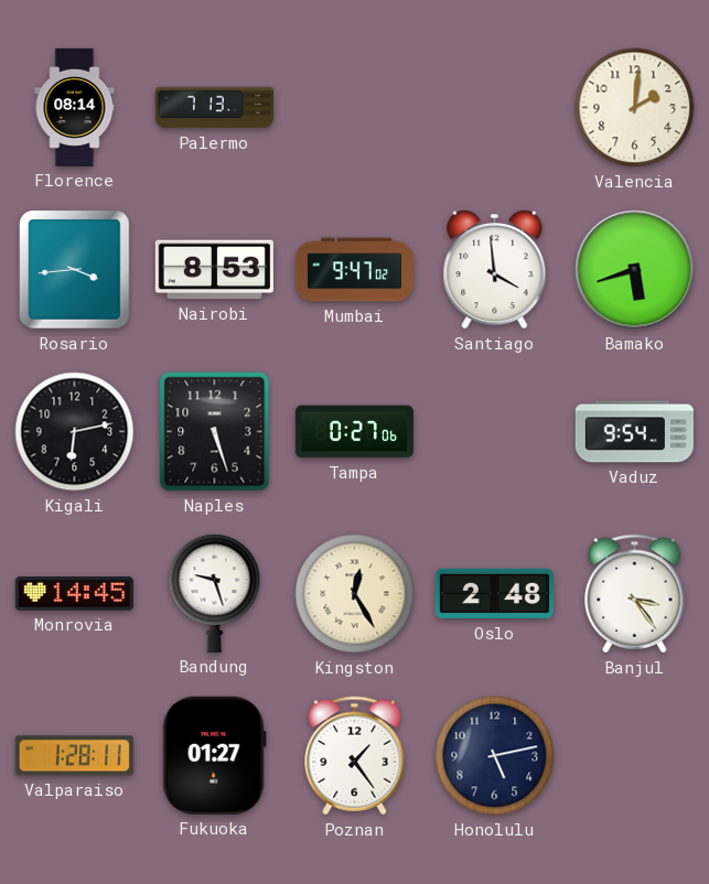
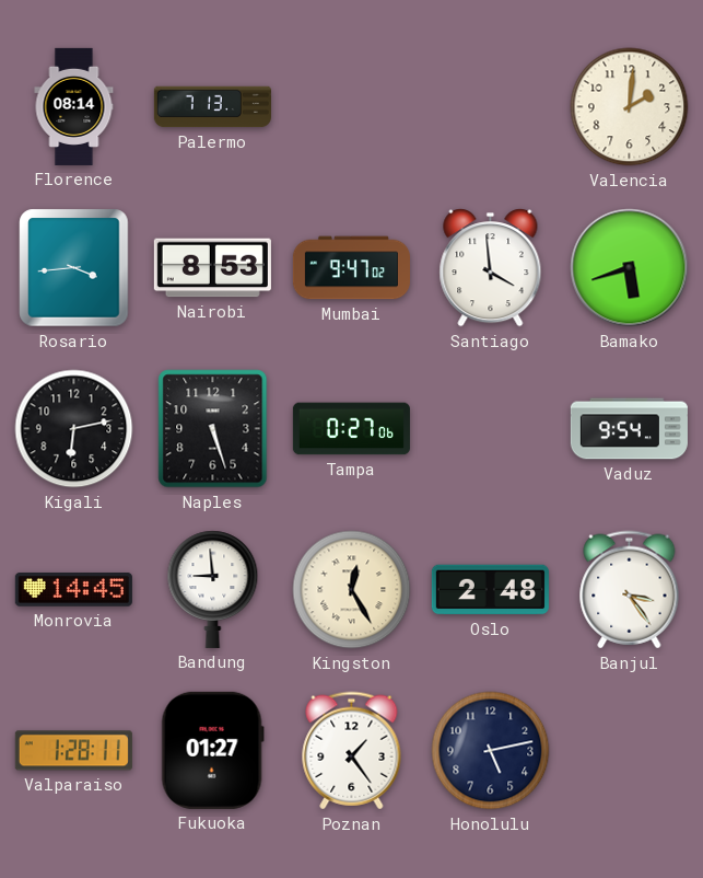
Bandung: 9:27 -> 8:59 (213, 589)
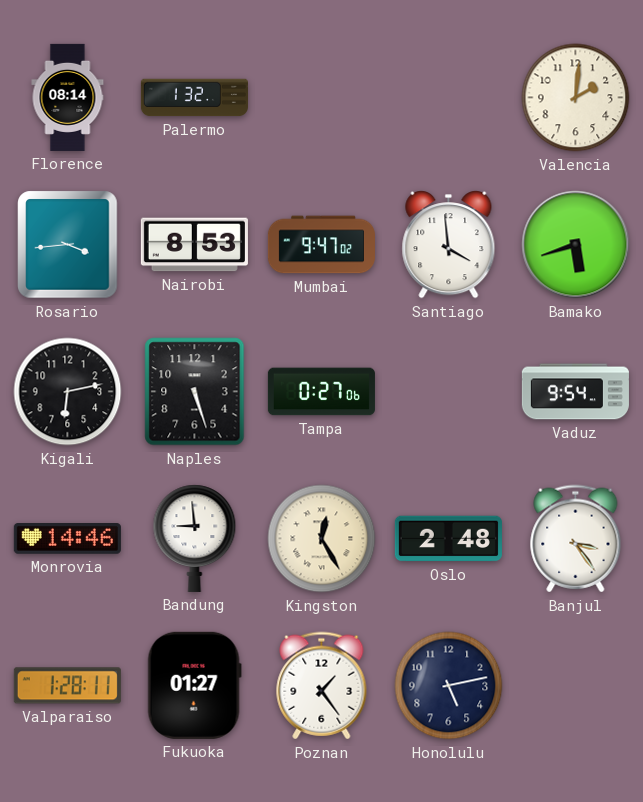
Palermo: 7:13 -> 1:32 (194, 98)
Monrovia: 14:45 -> 14:46 (67, 539)
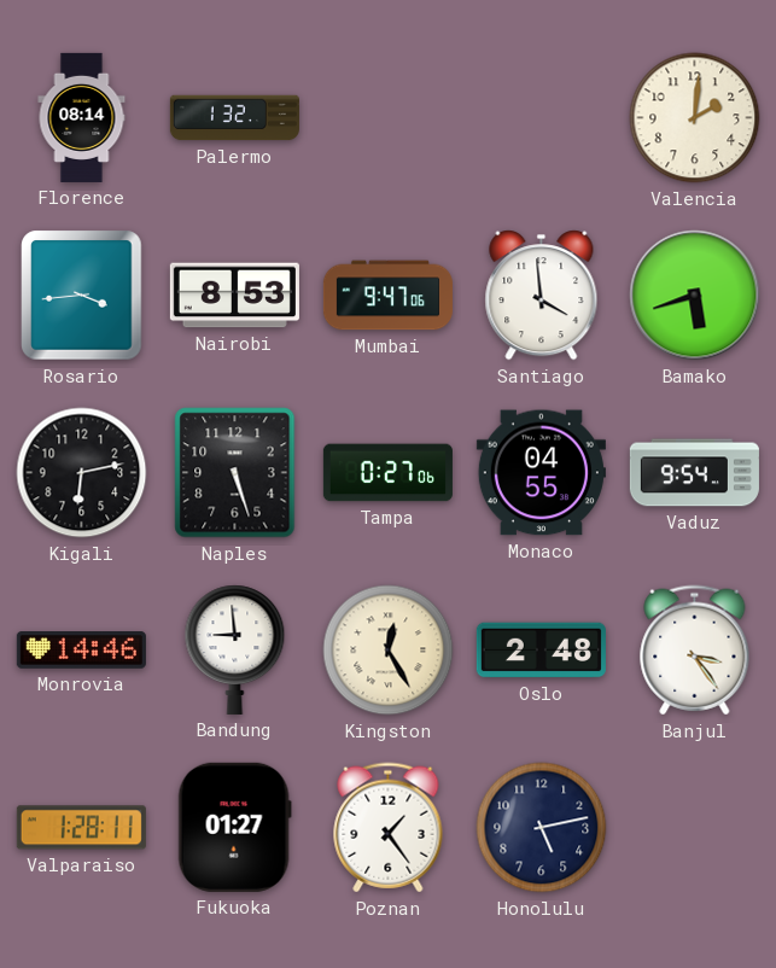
Mumbai: 9:47:02 -> 9:47:06 (387, 296)
Monaco: none -> 04:55 (541, 473)
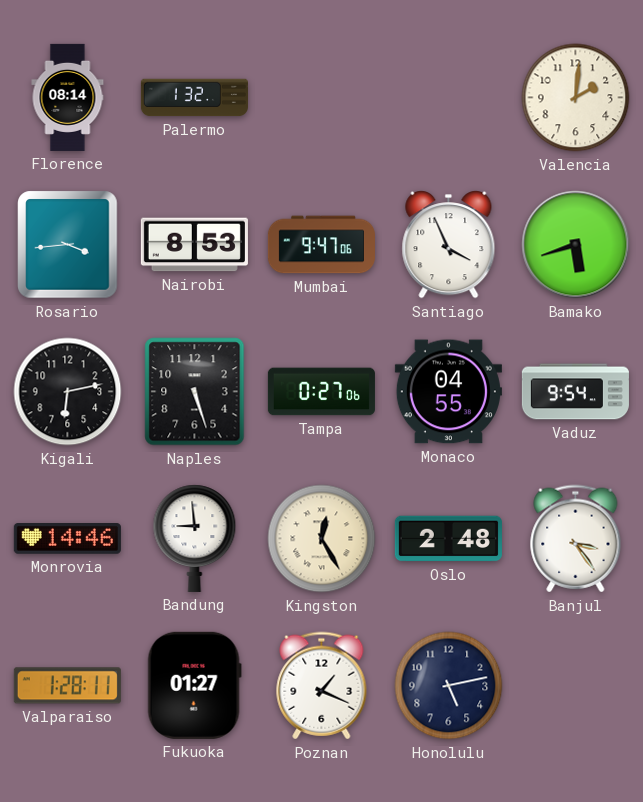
Santiago: 3:59 -> 3:56 (449, 245)
Poznan: 1:24 -> 1:19 (322, 686)
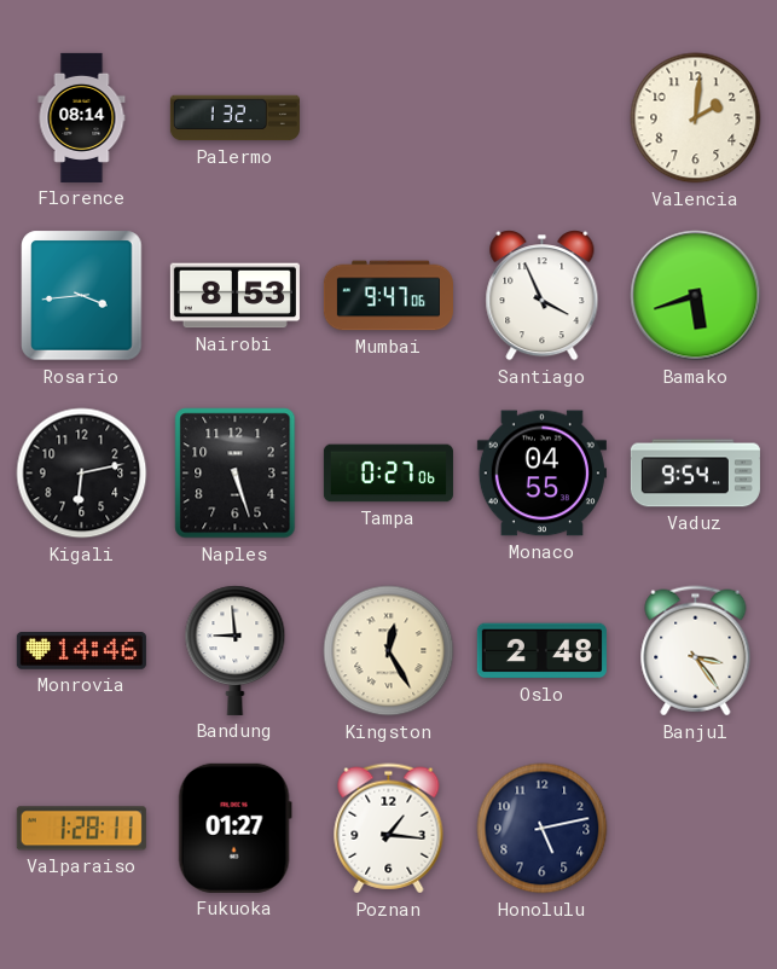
Poznan: 1:19 -> 1:16 (389, 829)
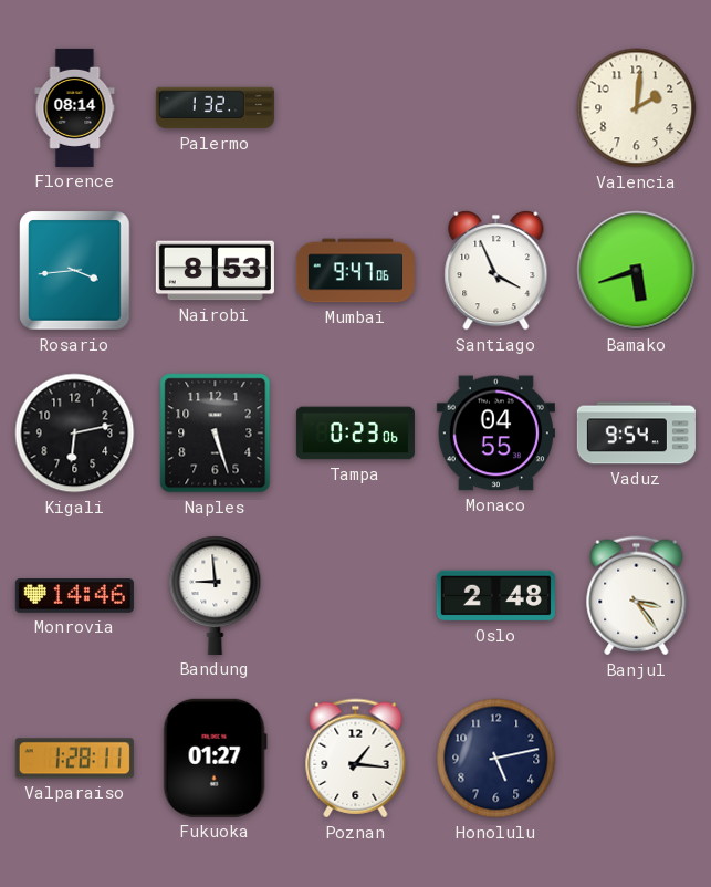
Tampa: 0:27 -> 0:23 (355, 434)
Kingston: 12:25 -> none (389, 651)
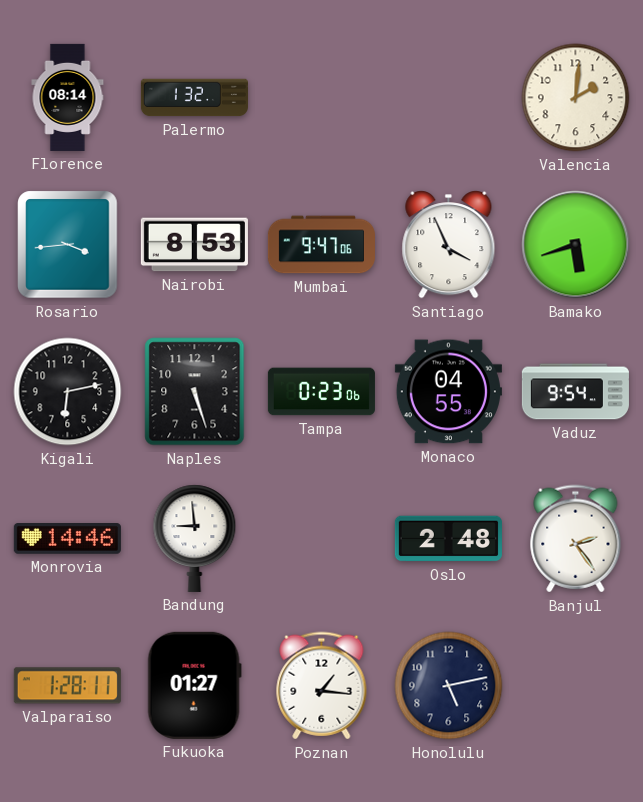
Banjul: 3:24 -> 2:24 (576, 539)
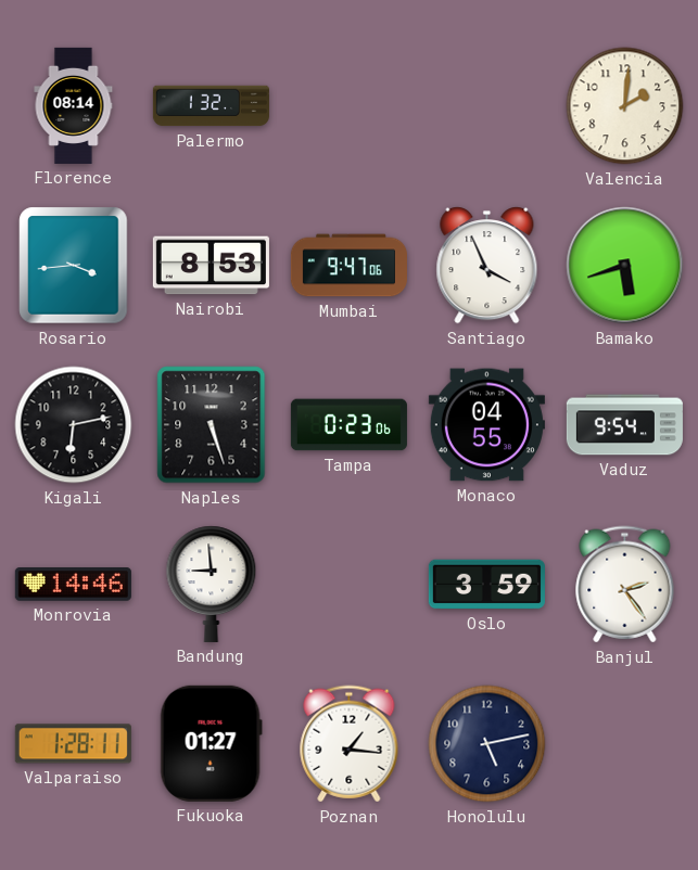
Oslo: 2:48 -> 3:59 (486, 585)
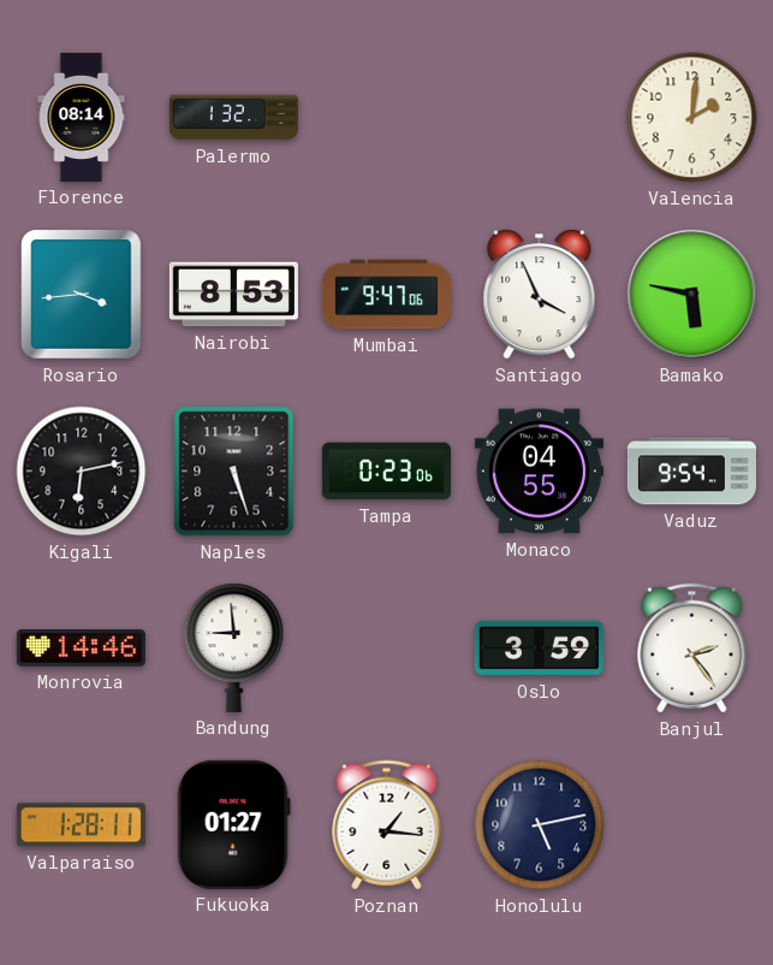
Bamako: 5:42 -> 5:47 (692, 295)
